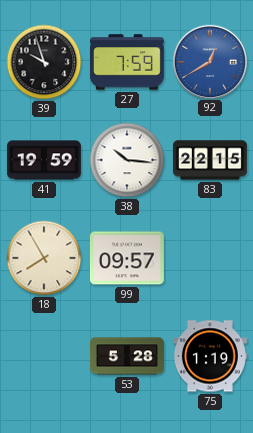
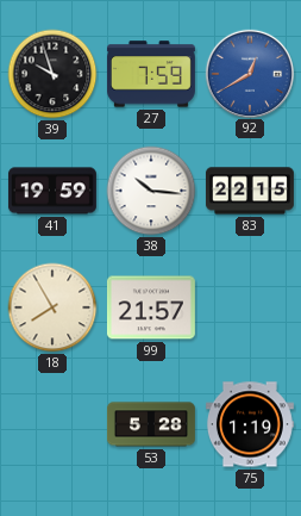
99: 09:57 -> 21:57 (151, 307)
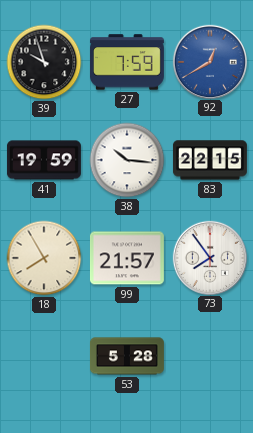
73: none -> 7:54 (209, 257)
75: 1:19 -> none (250, 424)
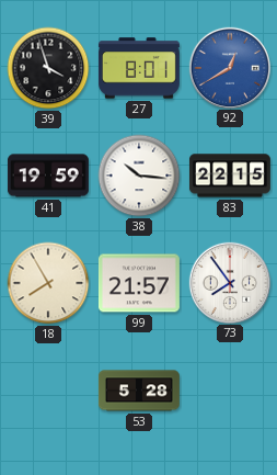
39: 9:57 -> 3:57 (48, 68)
27: 7:59 -> 8:01 (139, 68)
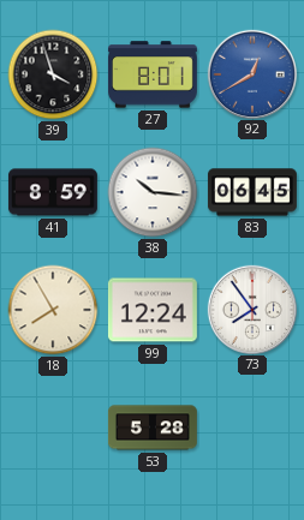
41: 19:59 -> 8:59 (53, 192)
83: 22:15 -> 06:45 (252, 192)
99: 21:57 -> 12:24 (153, 310)
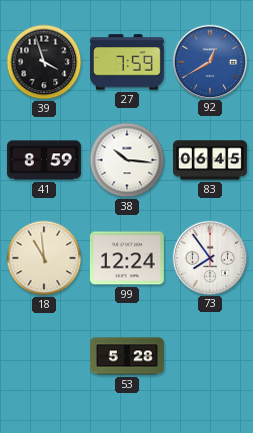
27: 8:01 -> 7:59 (127, 62)
18: 7:55 -> 10:59 (44, 258)
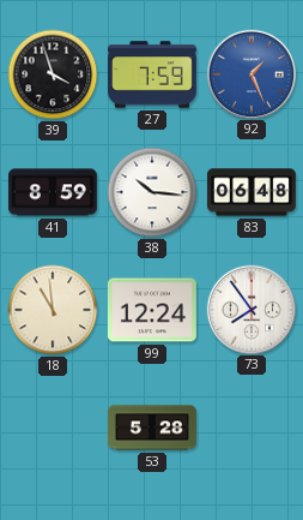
92: 12:40 -> 1:26 (250, 73)
83: 06:45 -> 06:48 (252, 192)
